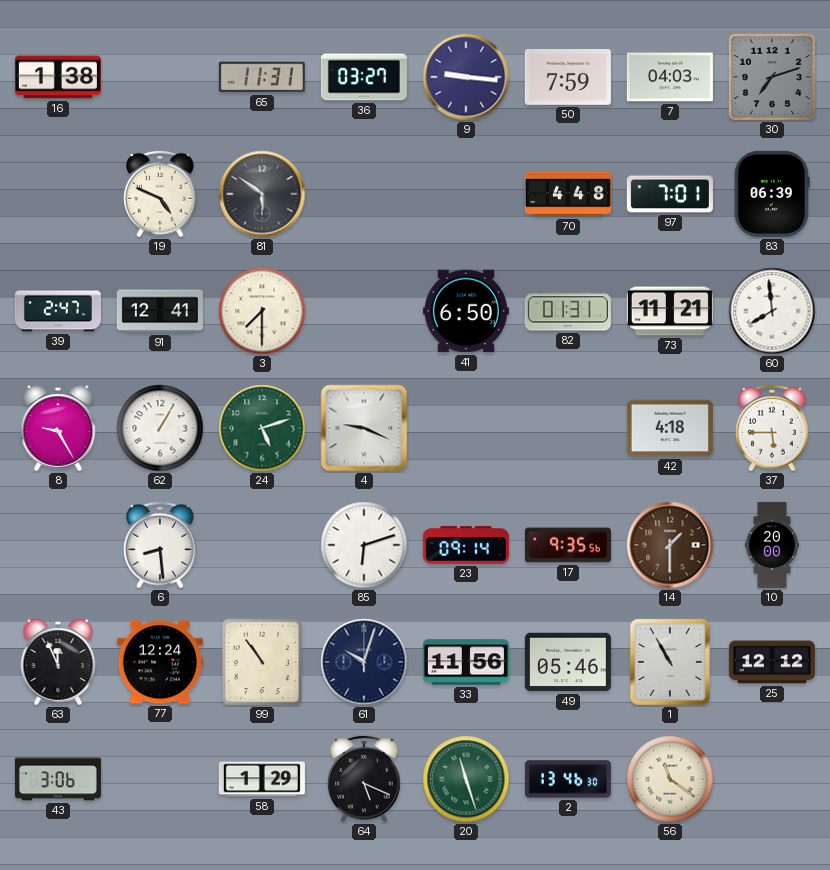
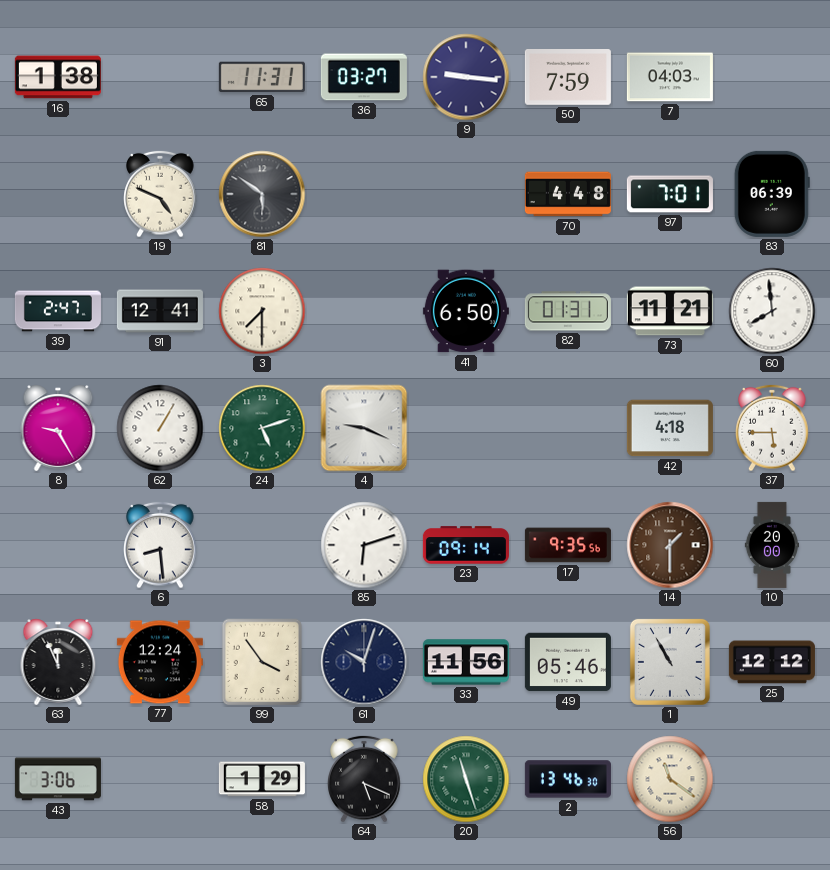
30: 7:12 -> none (772, 77)
99: 10:54 -> 3:54 (262, 662)
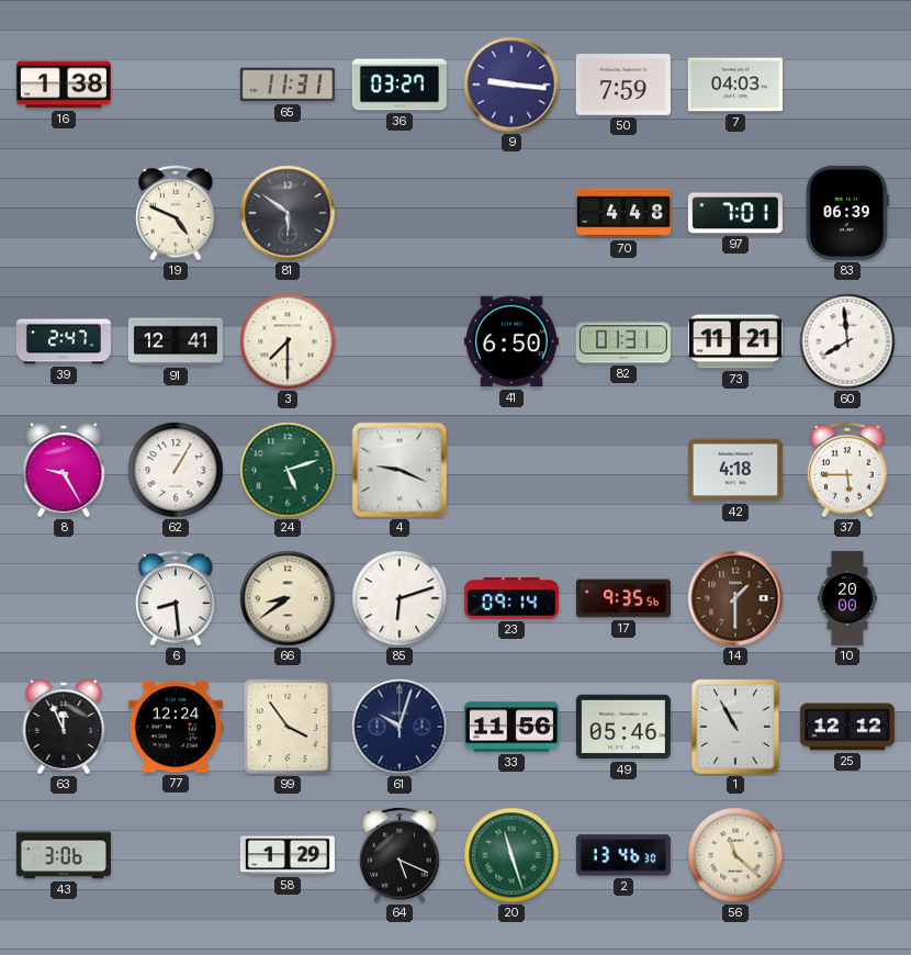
66: none -> 8:39 (288, 598)
56: 11:21 -> 11:22 (735, 855)
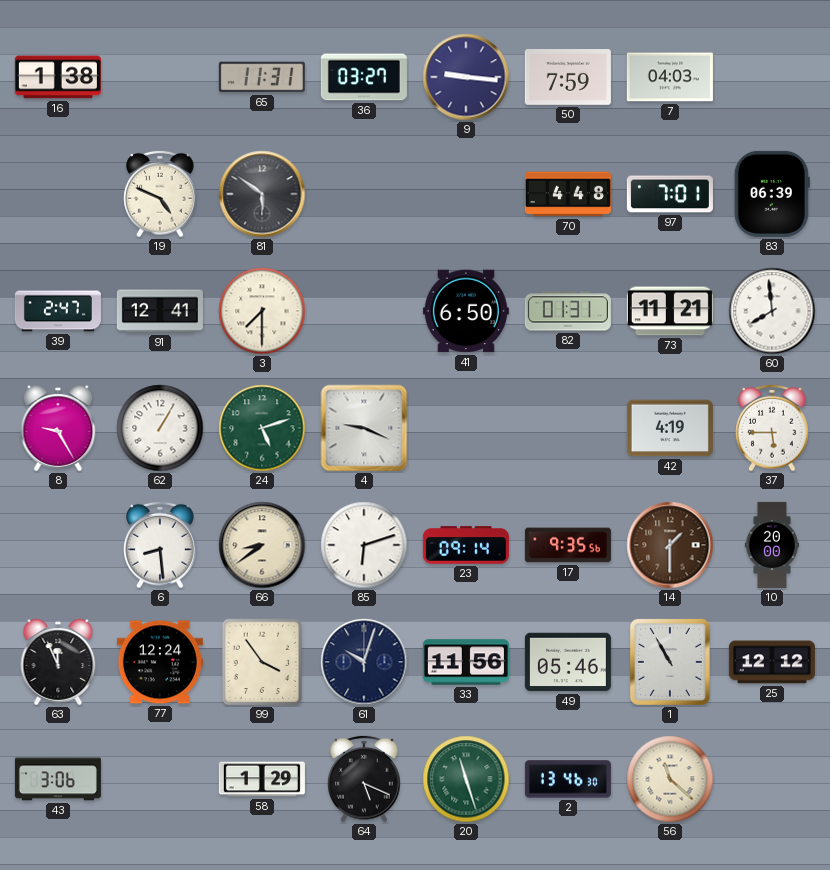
42: 4:18 -> 4:19 (670, 428)
